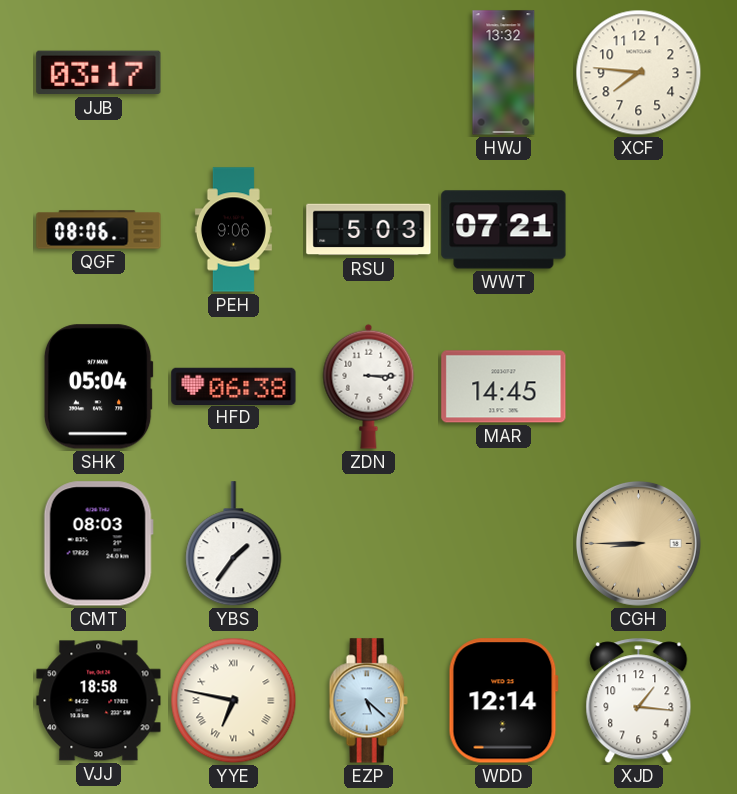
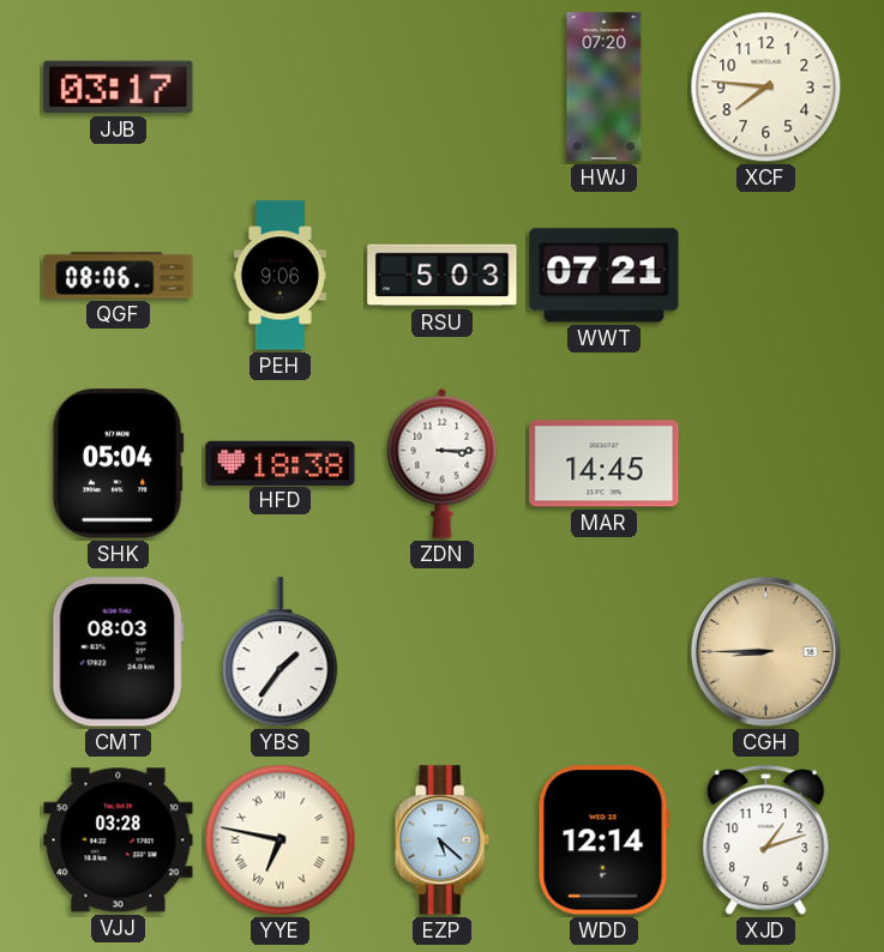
HWJ: 13:32 -> 07:20 (605, 88)
HFD: 06:38 -> 18:38 (281, 463)
VJJ: 18:58 -> 03:28 (119, 840)
XJD: 1:16 -> 1:12 (766, 840)
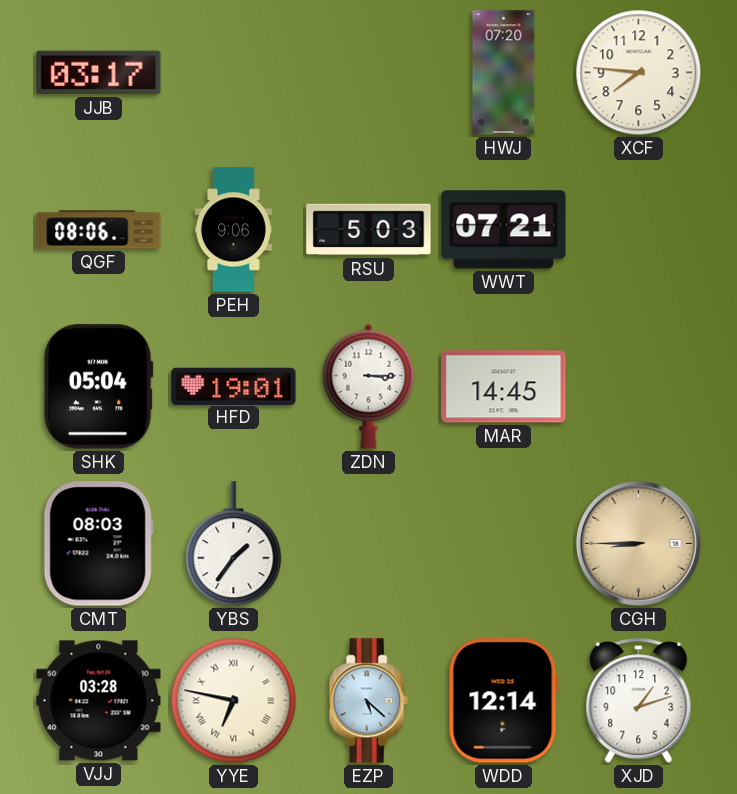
HFD: 18:38 -> 19:01 (234, 386)
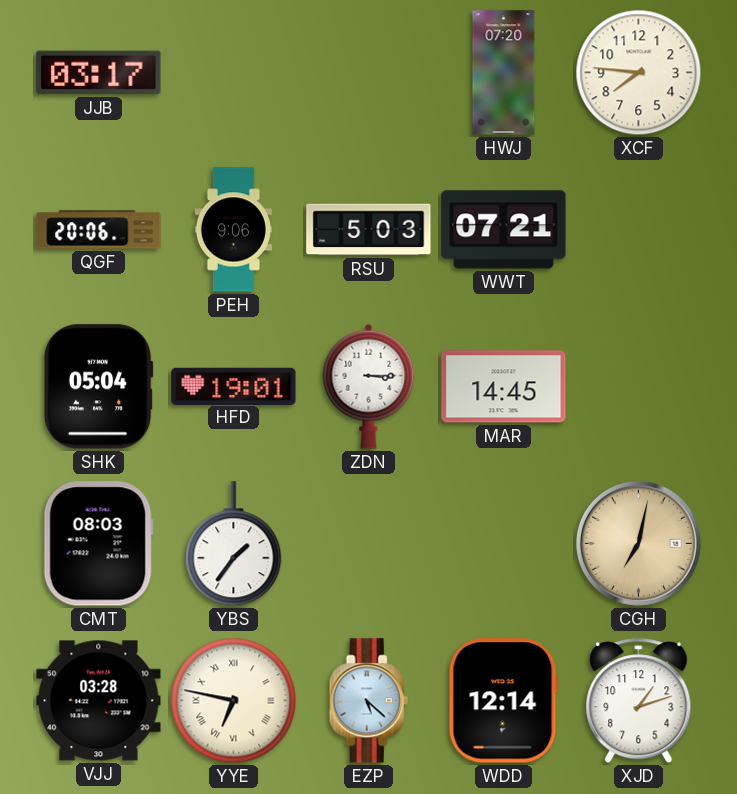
QGF: 08:06 -> 20:06 (99, 230)
CGH: 8:45 -> 7:02 (638, 543)
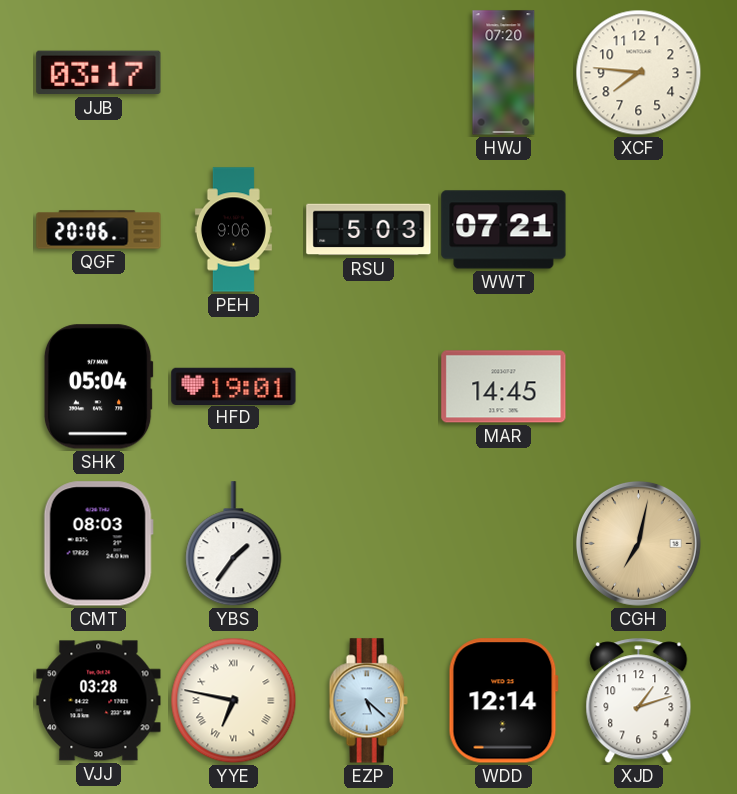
ZDN: 3:15 -> none (369, 386)
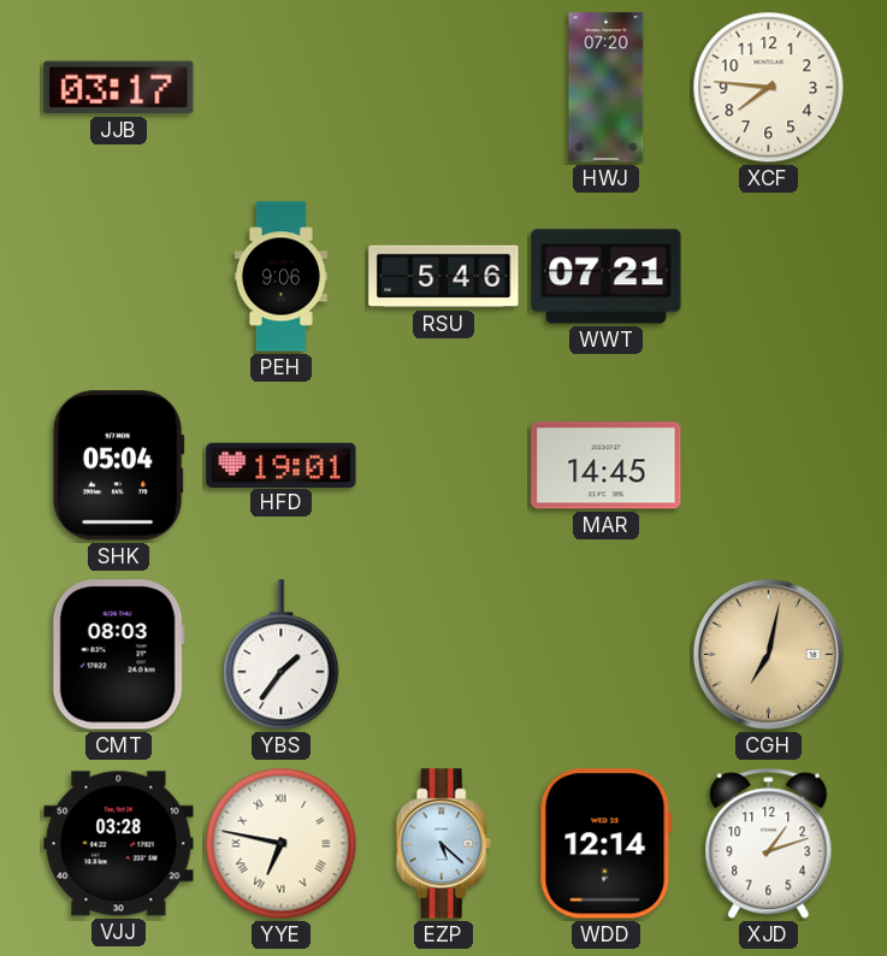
QGF: 20:06 -> none (99, 230)
RSU: 5:03 -> 5:46 (444, 277)
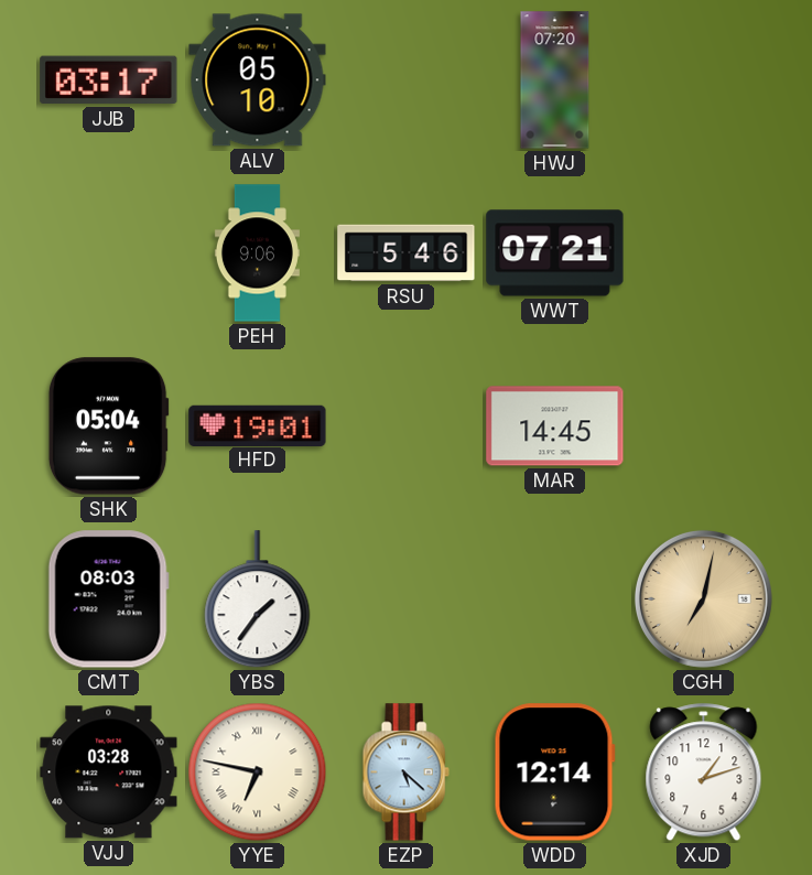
ALV: none -> 05:10 (258, 80)
XCF: 7:46 -> none (769, 88)
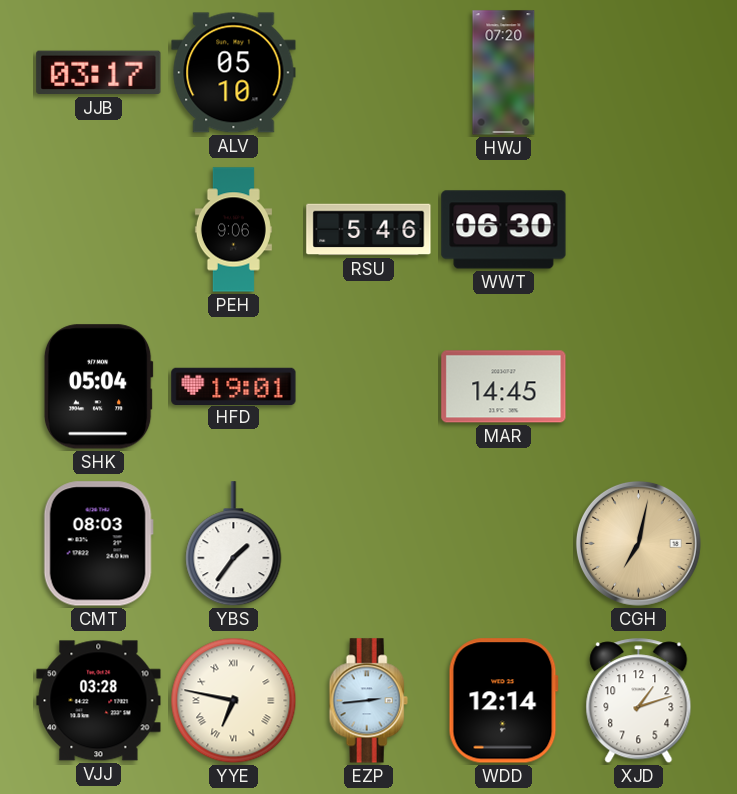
WWT: 07:21 -> 06:30 (504, 230)
EZP: 5:22 -> 2:44 (368, 701)
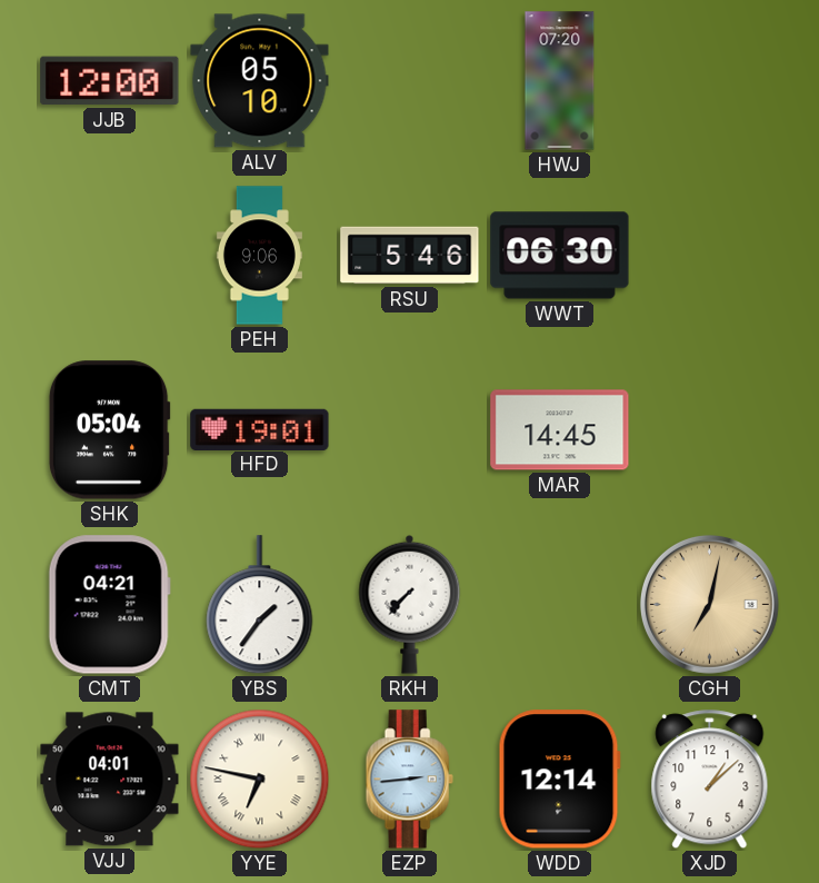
JJB: 03:17 -> 12:00 (110, 81)
CMT: 08:03 -> 04:21 (109, 605)
RKH: none -> 7:37 (410, 604)
VJJ: 03:28 -> 04:01 (110, 780)
XJD: 1:12 -> 1:08 (710, 780)
